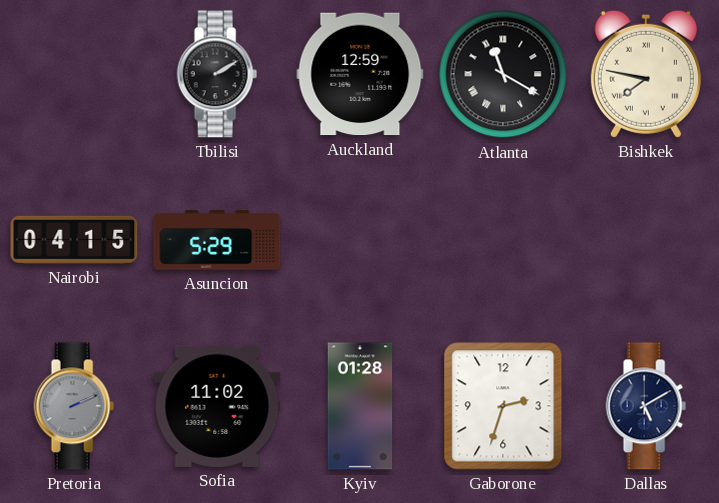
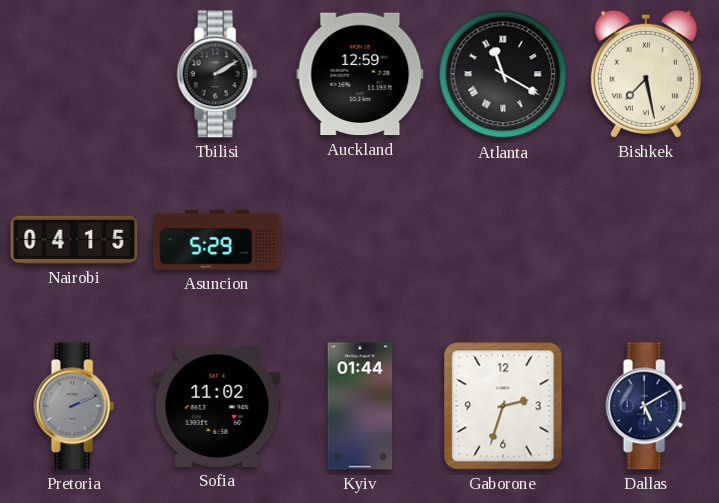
Bishkek: 7:47 -> 7:28 (646, 74)
Kyiv: 01:28 -> 01:44 (360, 406)
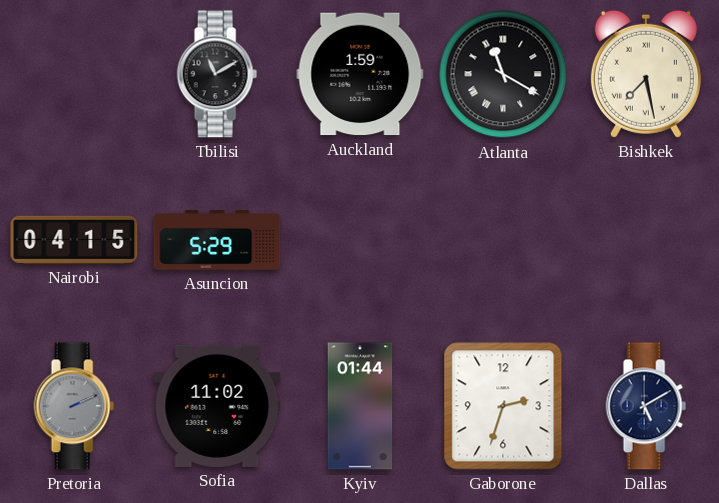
Tbilisi: 2:10 -> 11:10 (217, 74)
Auckland: 12:59 -> 1:59 (360, 74)
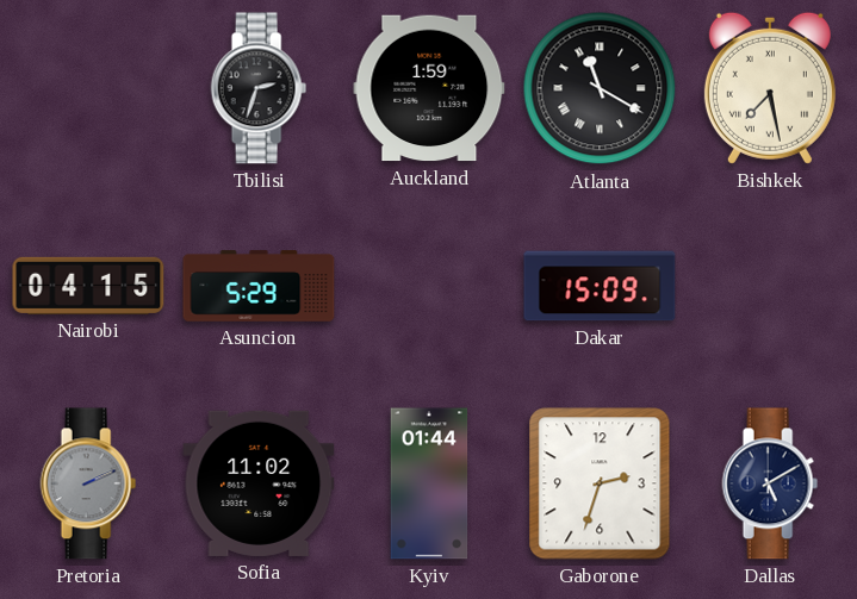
Tbilisi: 11:10 -> 2:33 (259, 88)
Dakar: none -> 15:09 (600, 286)
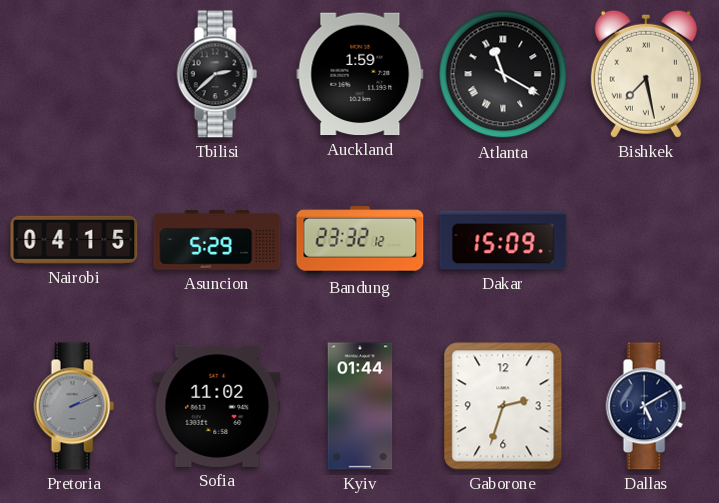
Tbilisi: 2:33 -> 2:38 (217, 74)
Bandung: none -> 23:32 (360, 240)
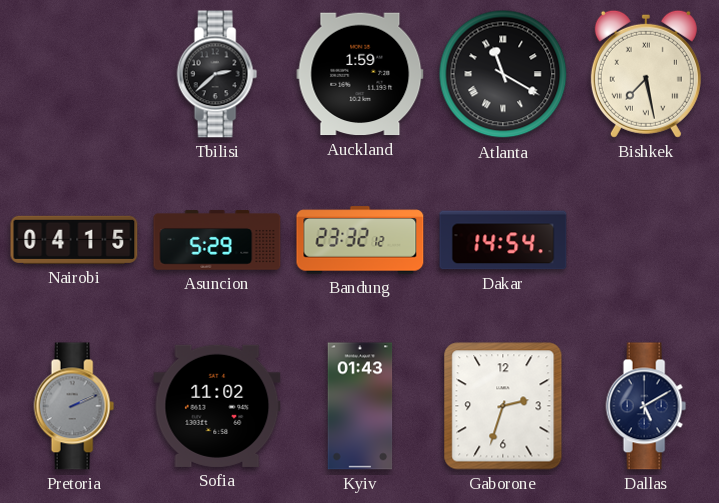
Dakar: 15:09 -> 14:54 (503, 240)
Kyiv: 01:44 -> 01:43 (360, 406)
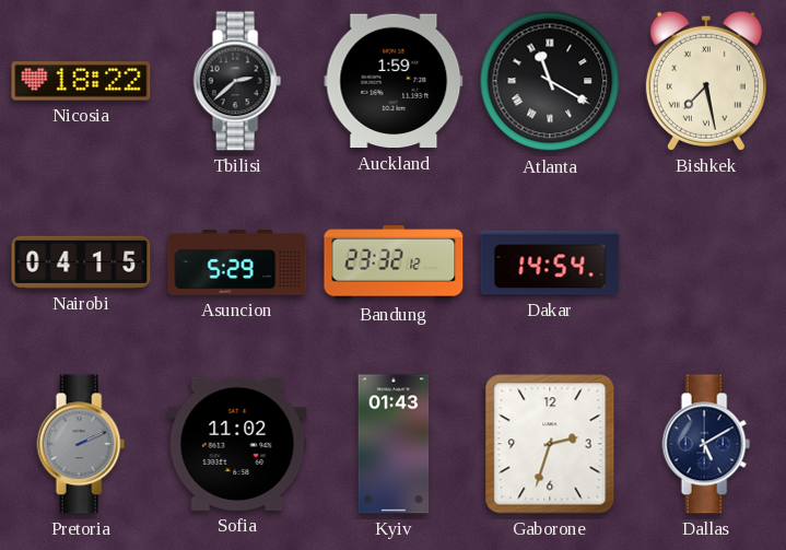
Nicosia: none -> 18:22 (81, 81)
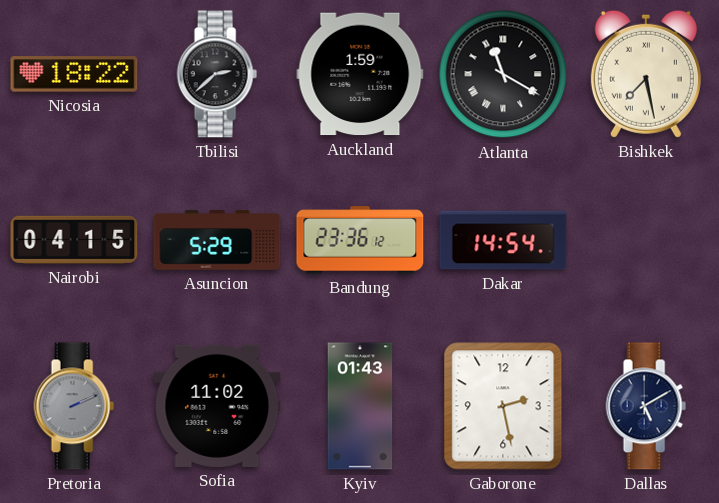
Bandung: 23:32 -> 23:36 (360, 240)
Gaborone: 2:33 -> 2:28 (503, 406)
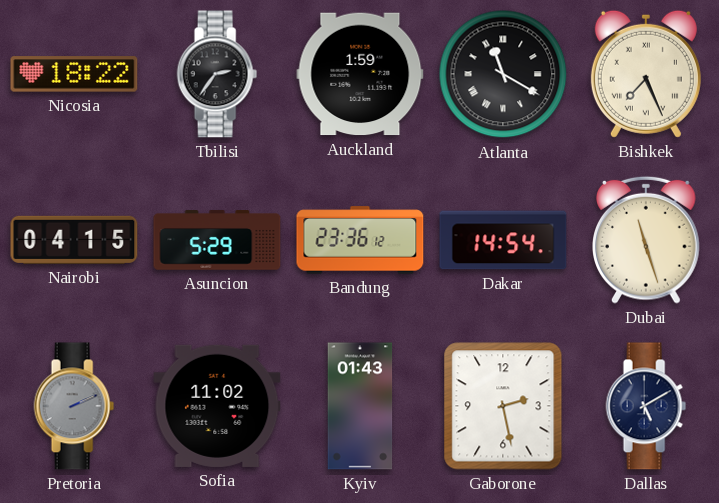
Tbilisi: 2:38 -> 2:36 (217, 74)
Bishkek: 7:28 -> 7:26 (646, 74)
Dubai: none -> 11:27 (647, 240)
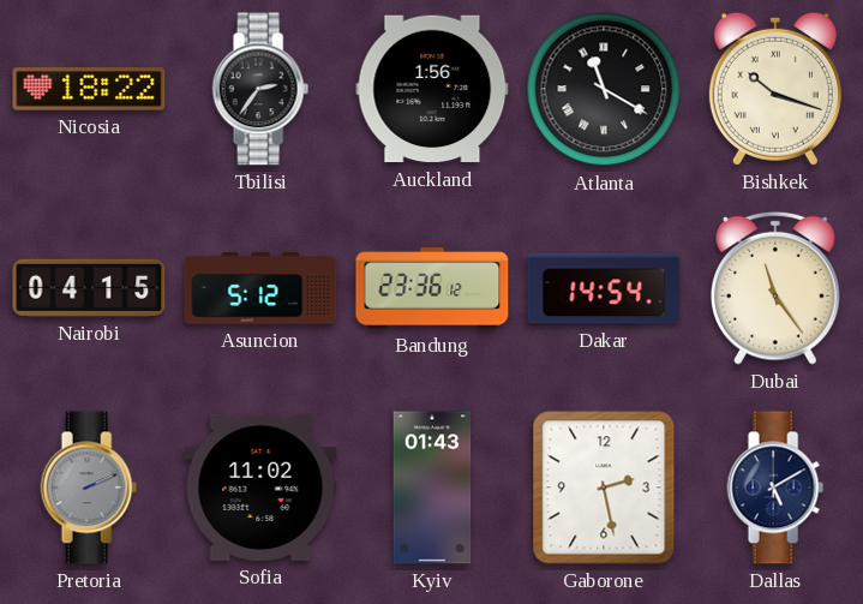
Auckland: 1:59 -> 1:56 (432, 89)
Bishkek: 7:26 -> 10:18 (775, 89)
Asuncion: 5:29 -> 5:12 (260, 288)
Dubai: 11:27 -> 11:24 (777, 288)
